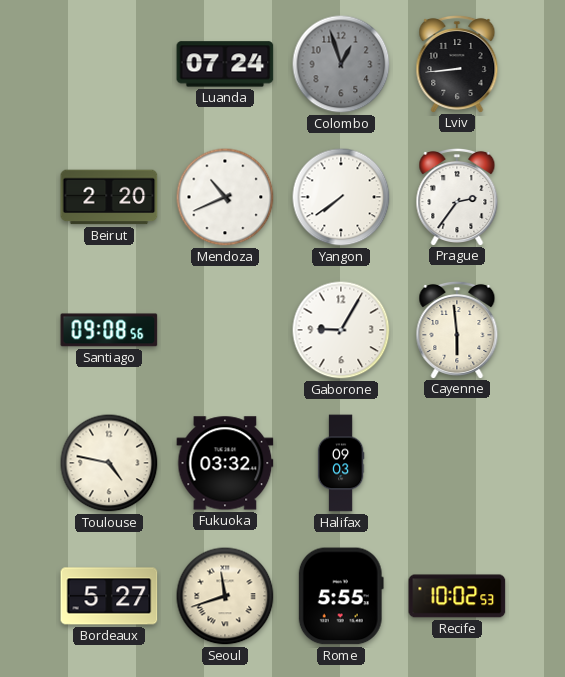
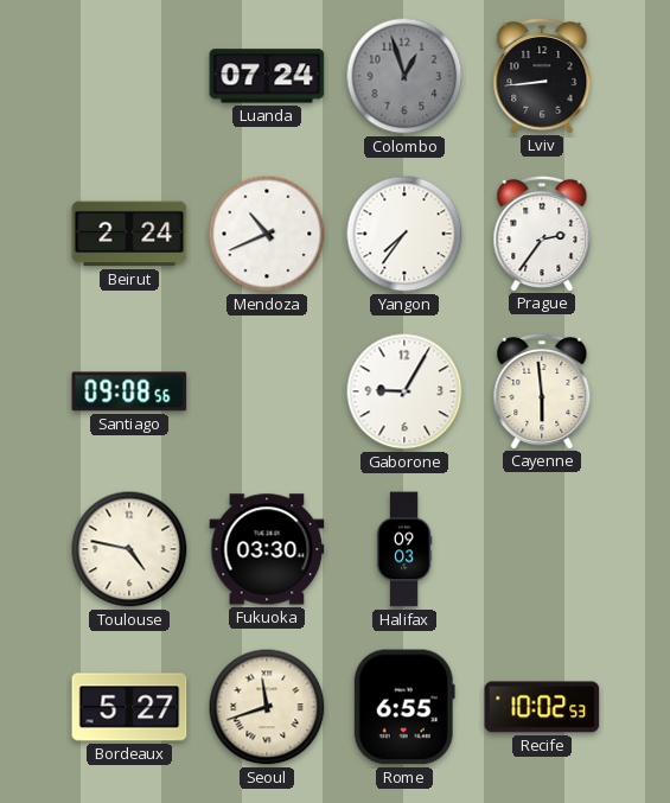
Beirut: 2:20 -> 2:24 (129, 234)
Yangon: 7:39 -> 7:36 (404, 234)
Fukuoka: 03:32 -> 03:30 (267, 549)
Rome: 5:55 -> 6:55 (404, 707)
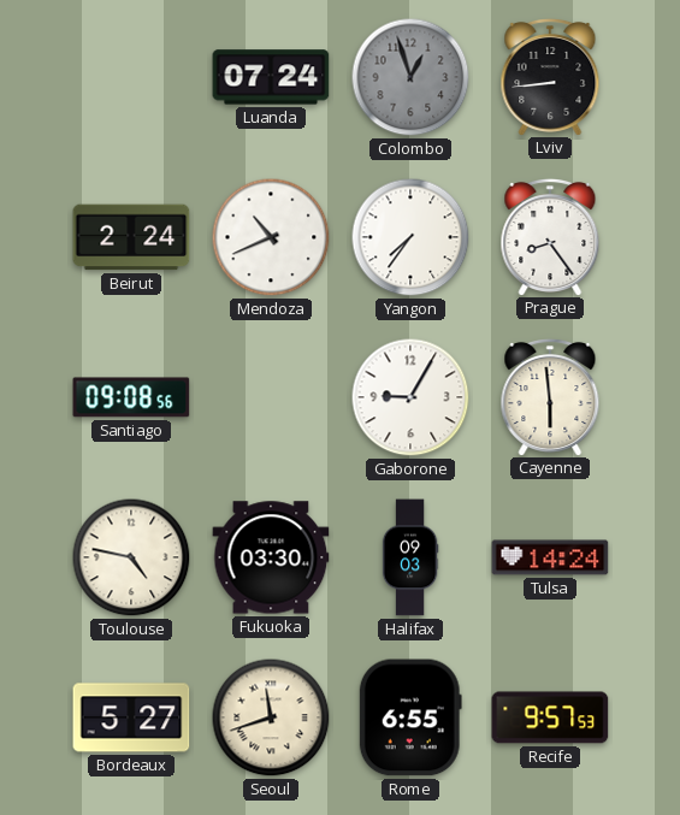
Prague: 2:36 -> 8:24 (550, 236)
Tulsa: none -> 14:24 (550, 557)
Recife: 10:02 -> 9:57 (550, 717)
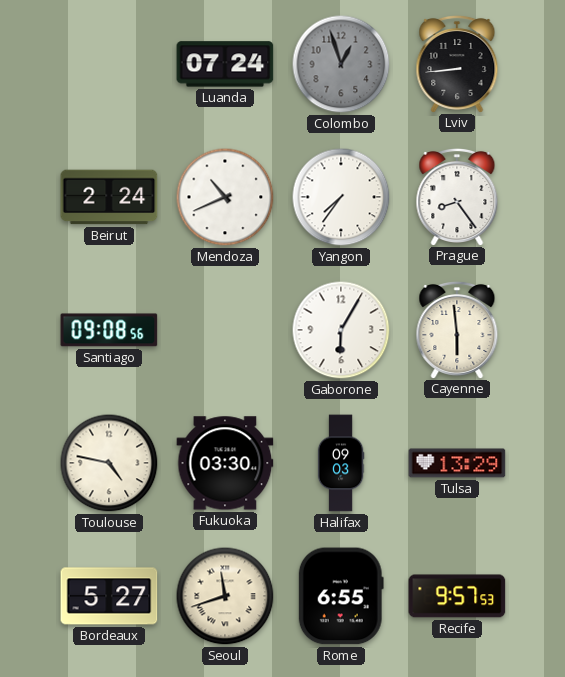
Gaborone: 9:05 -> 6:05 (341, 330)
Tulsa: 14:24 -> 13:29 (457, 463)
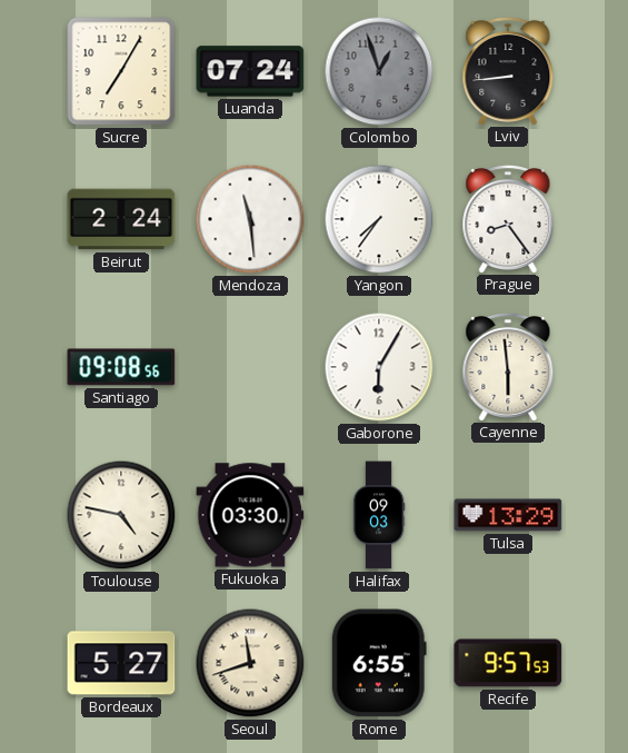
Sucre: none -> 7:05 (121, 71)
Mendoza: 10:41 -> 11:29 (250, 219)
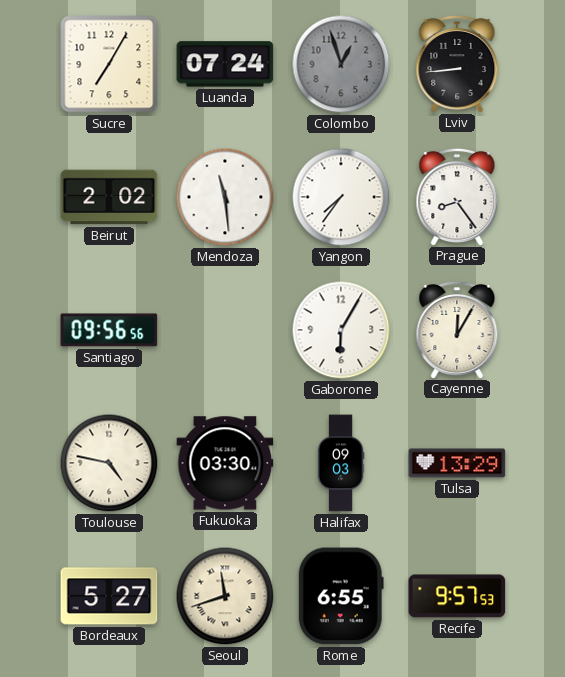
Beirut: 2:24 -> 2:02 (109, 197)
Santiago: 09:08 -> 09:56 (109, 330)
Cayenne: 5:59 -> 12:05 (457, 329)
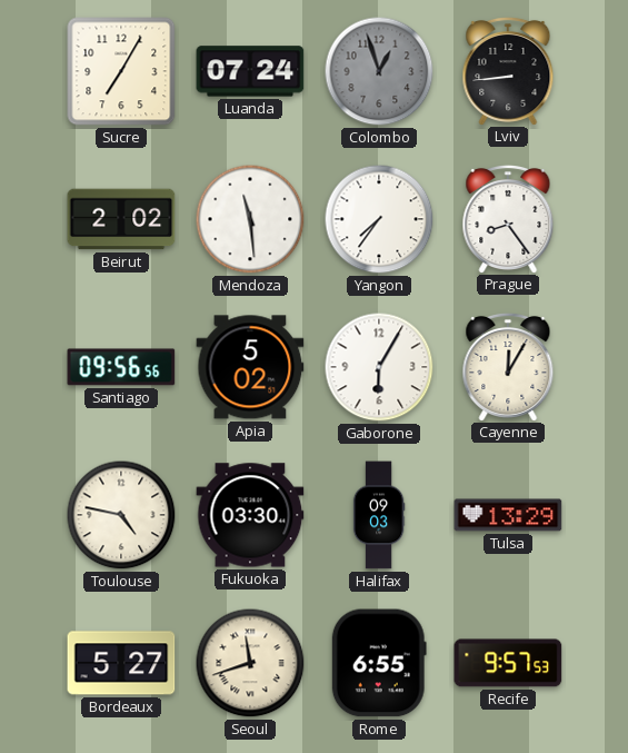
Apia: none -> 5:02 (250, 367)
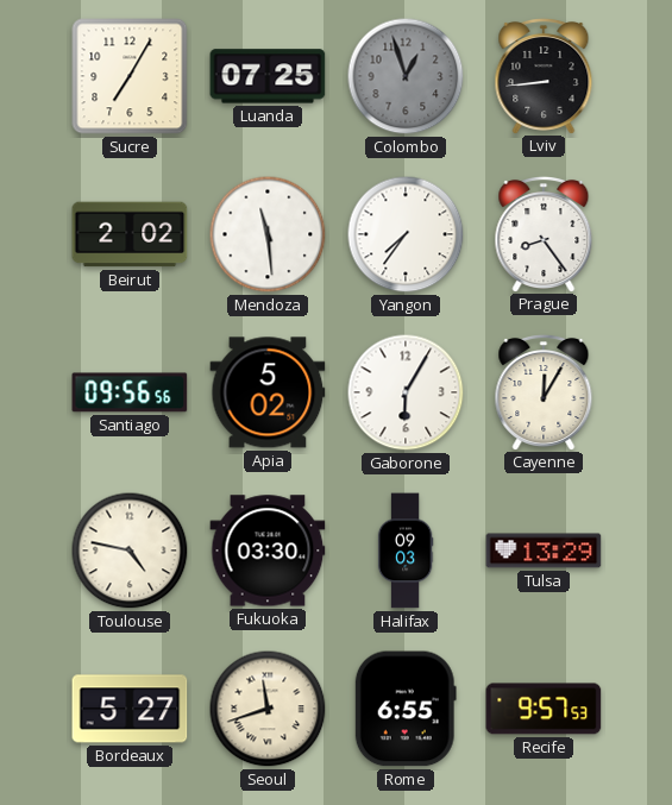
Luanda: 07:24 -> 07:25 (268, 76)
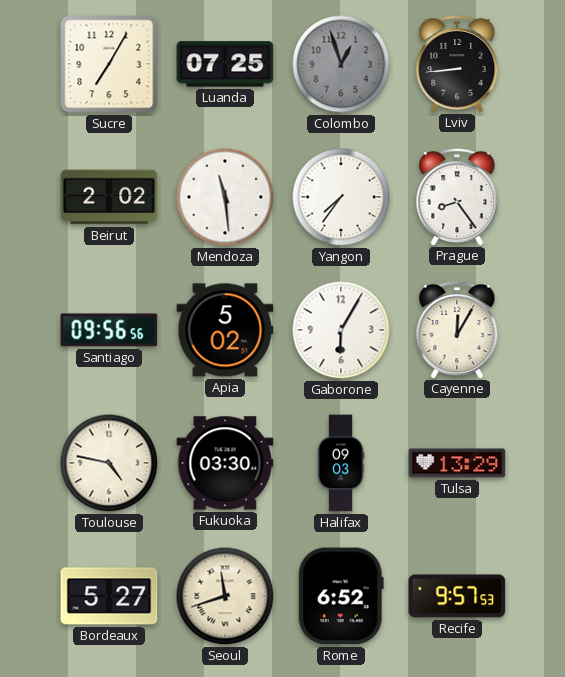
Rome: 6:55 -> 6:52 (341, 596)
